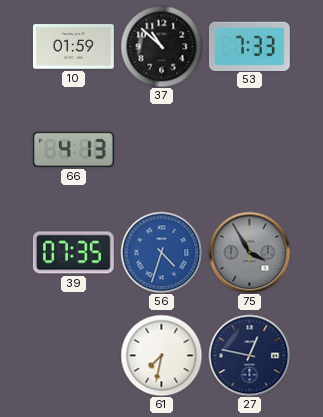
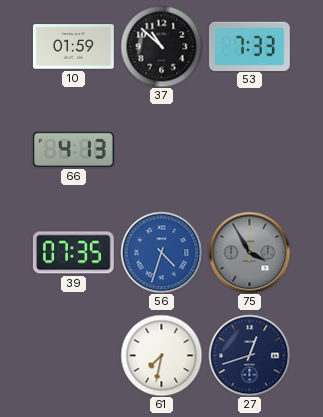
27: 12:47 -> 12:42 (249, 355)
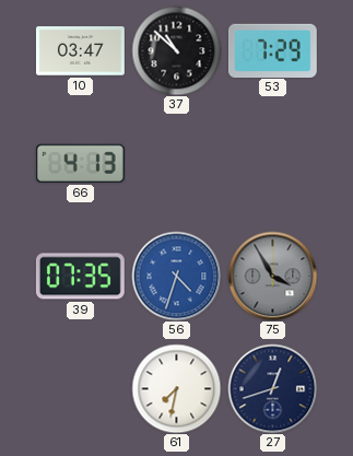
10: 01:59 -> 03:47 (80, 51)
53: 7:33 -> 7:29 (272, 50)
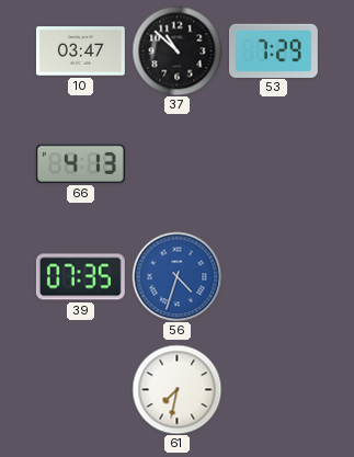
75: 3:55 -> none (272, 276)
27: 12:42 -> none (272, 388)
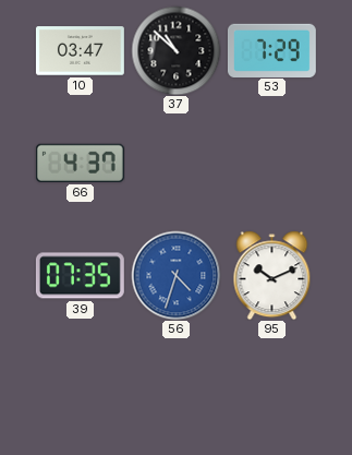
66: 4:13 -> 4:37 (80, 163)
95: none -> 10:11 (272, 275)
61: 7:32 -> none (176, 389)
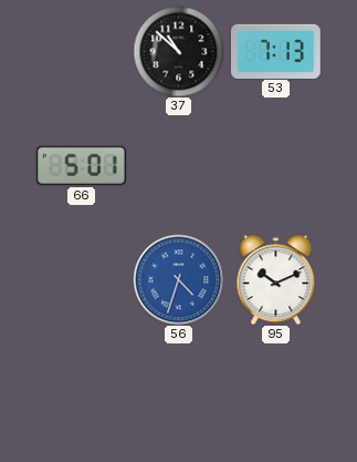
10: 03:47 -> none (80, 51)
53: 7:29 -> 7:13 (275, 51)
66: 4:37 -> 5:01 (81, 165)
39: 07:35 -> none (80, 276)
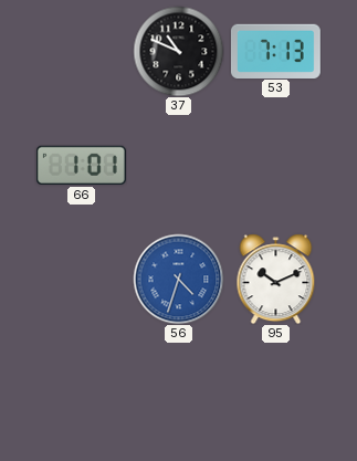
37: 10:52 -> 10:49 (178, 51)
66: 5:01 -> 1:01 (81, 165)
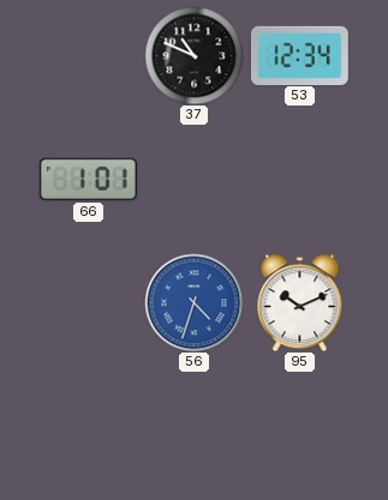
53: 7:13 -> 12:34 (299, 55)
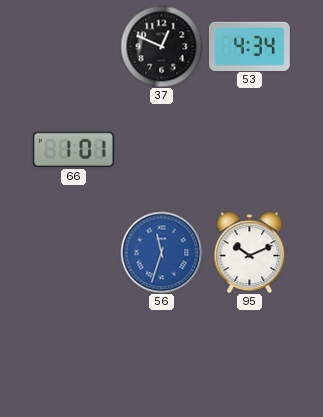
37: 10:49 -> 12:49 (161, 46)
53: 12:34 -> 4:34 (249, 46)
56: 4:33 -> 11:33 (161, 252)
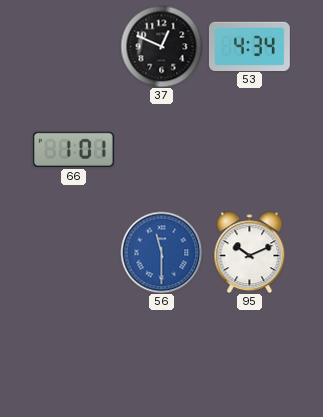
56: 11:33 -> 11:30 (161, 252)
